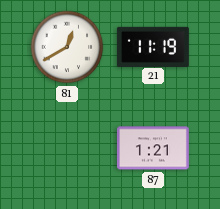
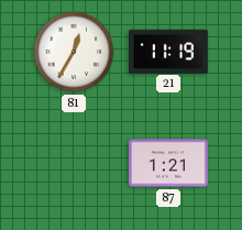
81: 12:40 -> 12:35 (74, 52)
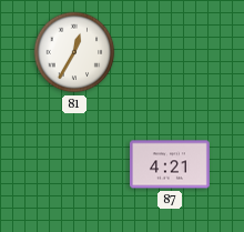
21: 11:19 -> none (168, 51)
87: 1:21 -> 4:21 (170, 164)
